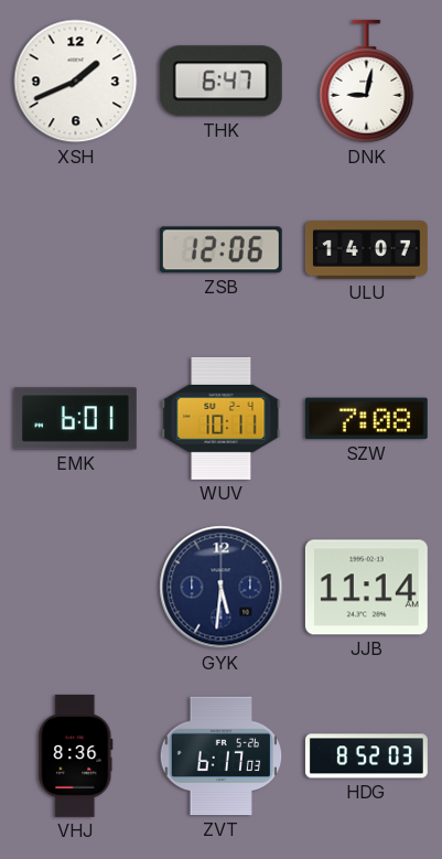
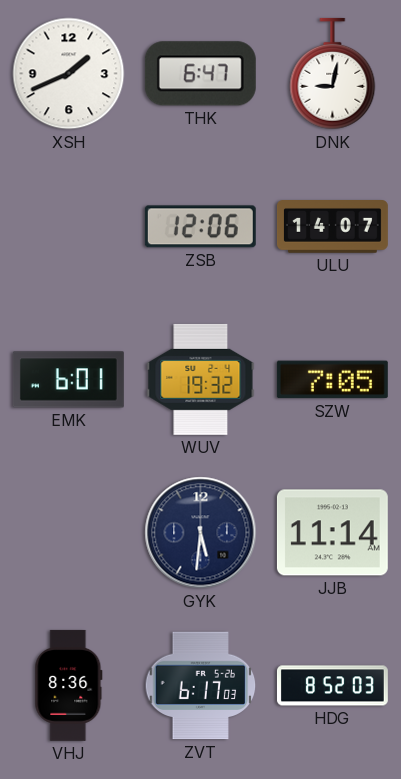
WUV: 10:11 -> 19:32 (201, 379)
SZW: 7:08 -> 7:05 (332, 380)
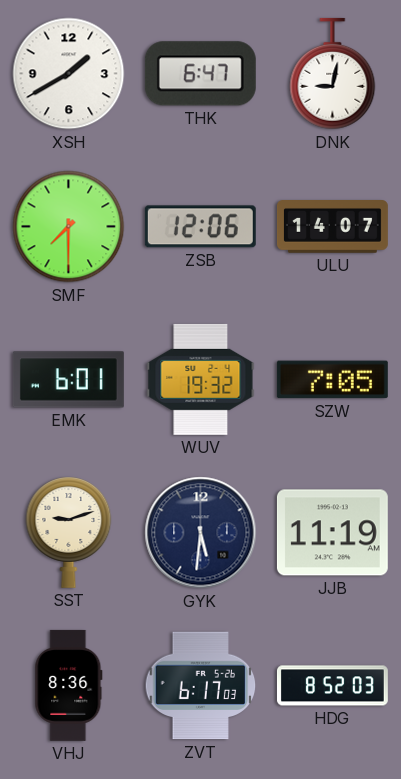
XSH: 1:41 -> 1:40 (69, 74)
SMF: none -> 7:30 (69, 227)
SST: none -> 9:12 (69, 532)
JJB: 11:14 -> 11:19 (332, 533)
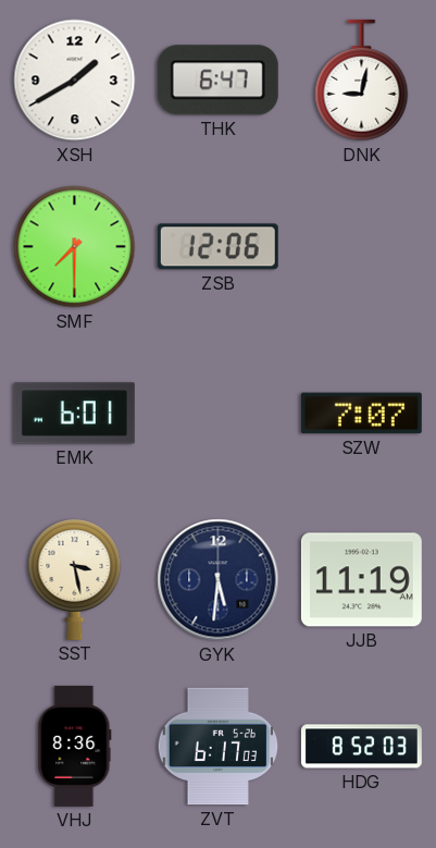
ULU: 14:07 -> none (332, 227)
WUV: 19:32 -> none (201, 379)
SZW: 7:05 -> 7:07 (361, 414)
SST: 9:12 -> 3:28 (75, 579)
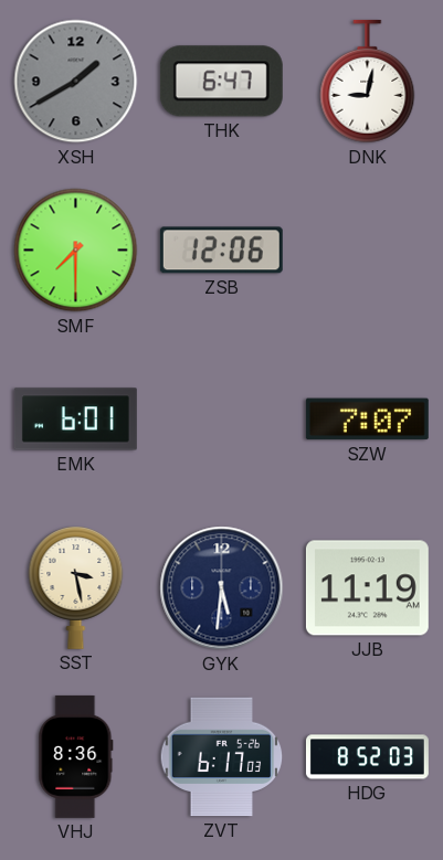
XSH dial: white -> grey (76, 82)
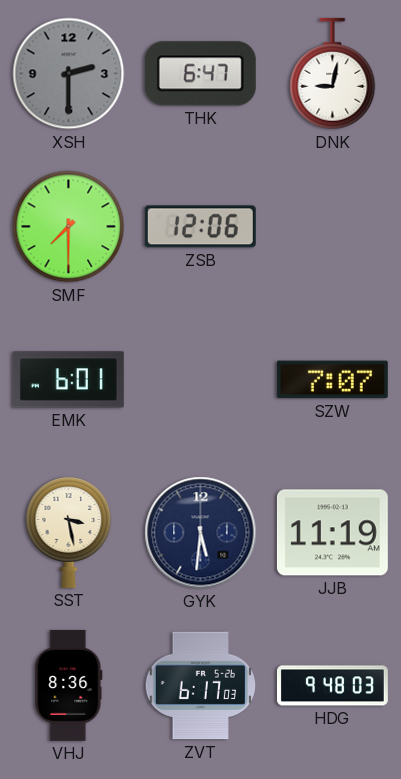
XSH: 1:40 -> 2:30 (69, 74)
HDG: 8:52 -> 9:48 (332, 686)
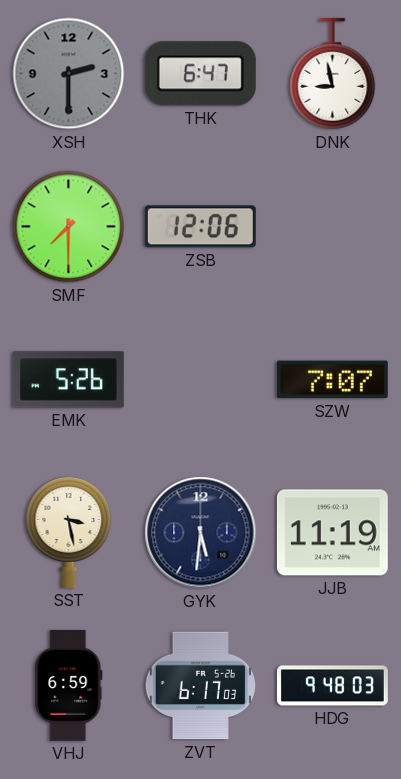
DNK: 9:02 -> 8:58 (333, 74)
EMK: 6:01 -> 5:26 (68, 380)
VHJ: 8:36 -> 6:59 (69, 685)
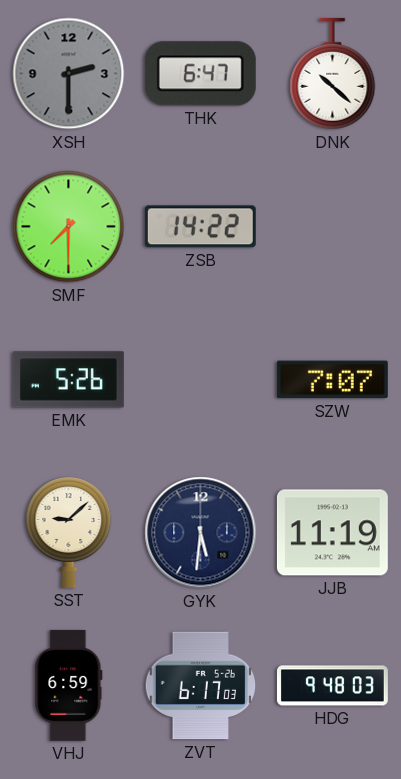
DNK: 8:58 -> 10:22 (333, 74)
ZSB: 12:06 -> 14:22 (200, 227)
SST: 3:28 -> 9:08 (69, 532)
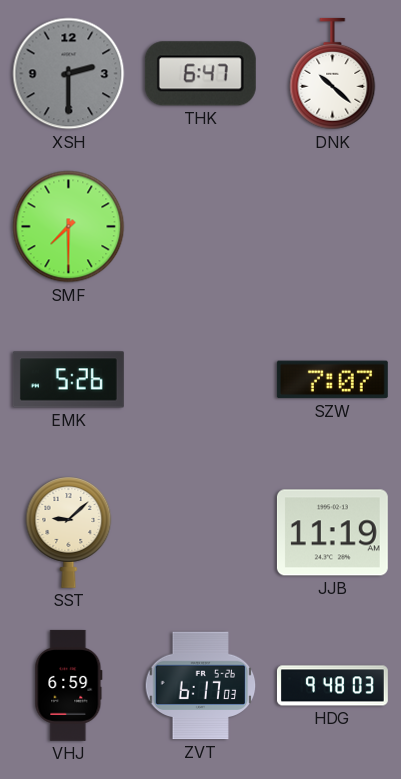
ZSB: 14:22 -> none (200, 227)
GYK: 5:31 -> none (201, 533)
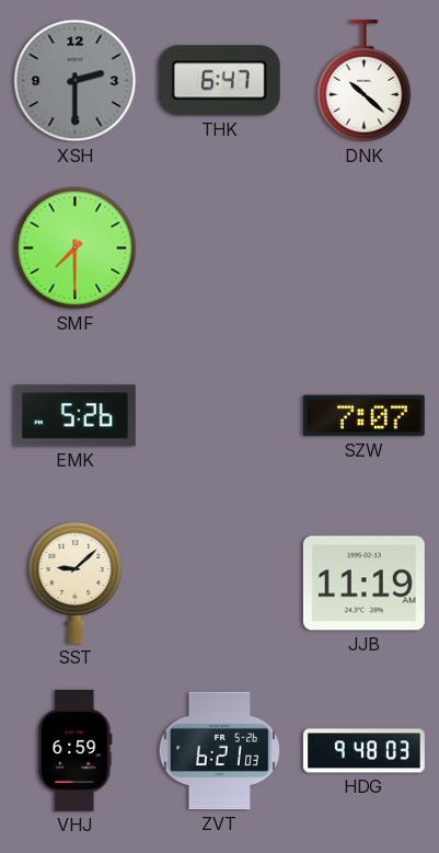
ZVT: 6:17 -> 6:21 (220, 751)
